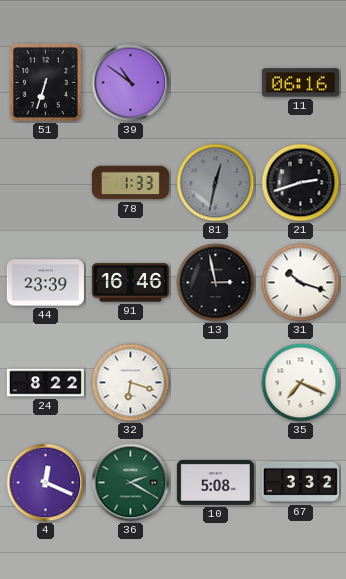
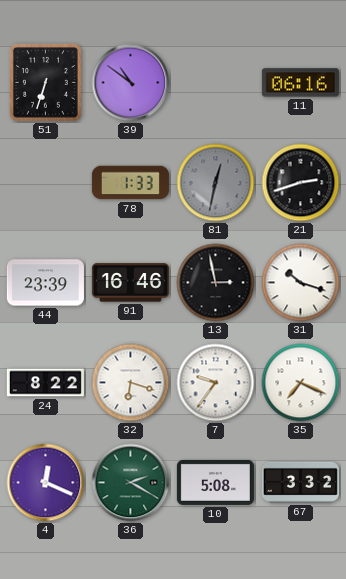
7: none -> 9:36 (216, 383)
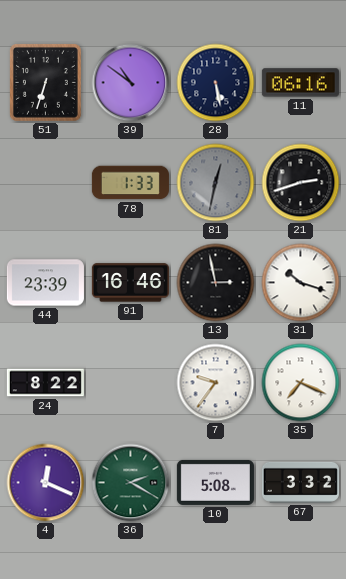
28: none -> 5:28 (216, 83)
32: 6:18 -> none (131, 383)
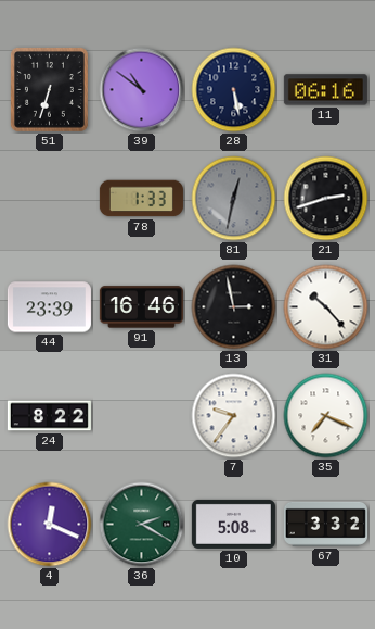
31: 10:18 -> 10:23 (326, 307)
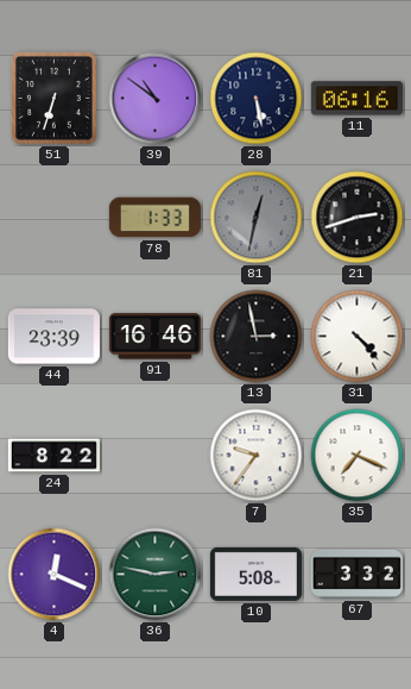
31: 10:23 -> 4:23 (358, 337)
36: 2:20 -> 2:47 (156, 575)
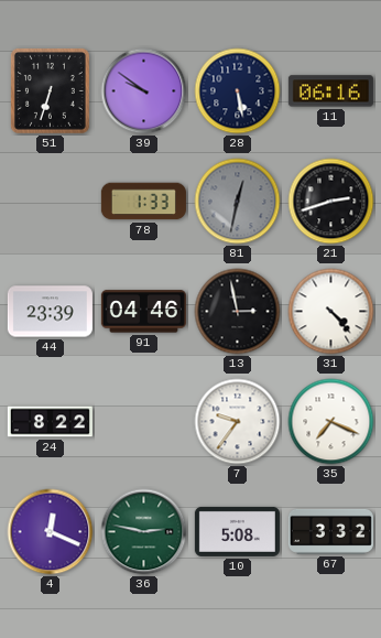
39: 10:51 -> 9:51 (144, 91)
91: 16:46 -> 04:46 (143, 312)
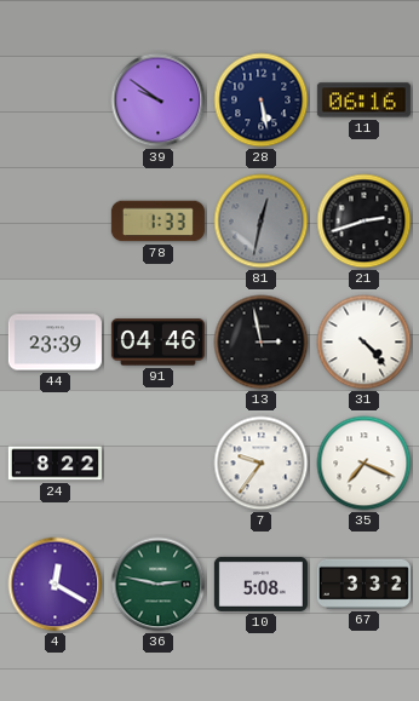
51: 6:33 -> none (50, 90)
4: 12:19 -> 12:20 (56, 585)
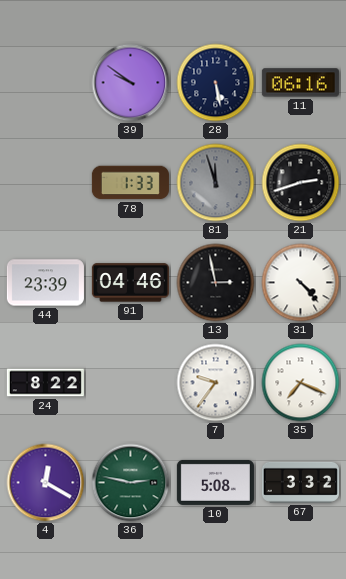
81: 12:32 -> 11:57 (216, 183)
